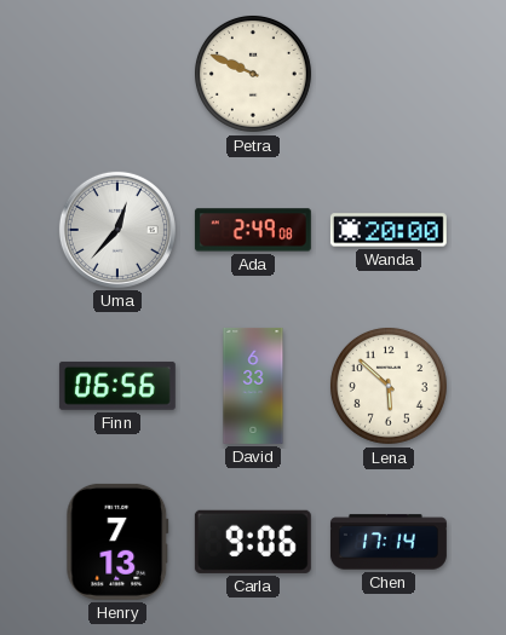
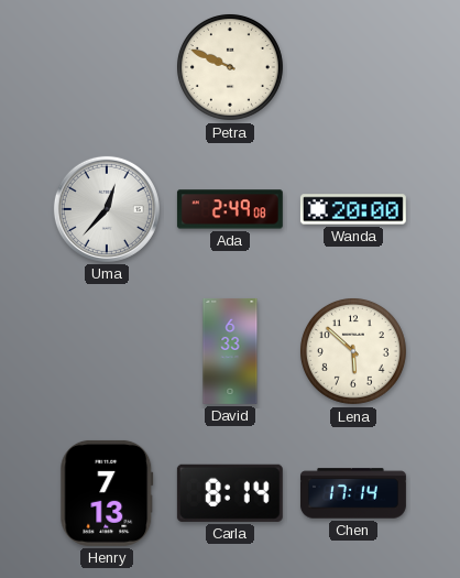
Finn: 06:56 -> none (117, 386)
Carla: 9:06 -> 8:14 (230, 493)
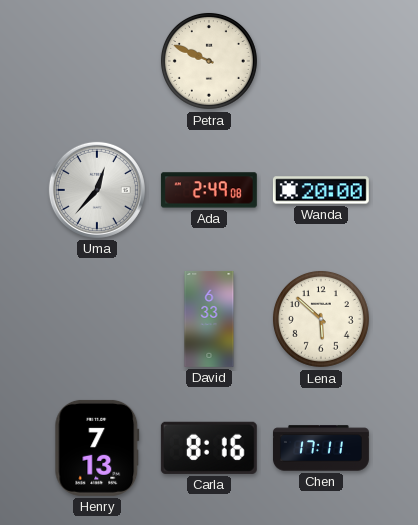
Carla: 8:14 -> 8:16 (209, 448)
Chen: 17:14 -> 17:11 (321, 448)
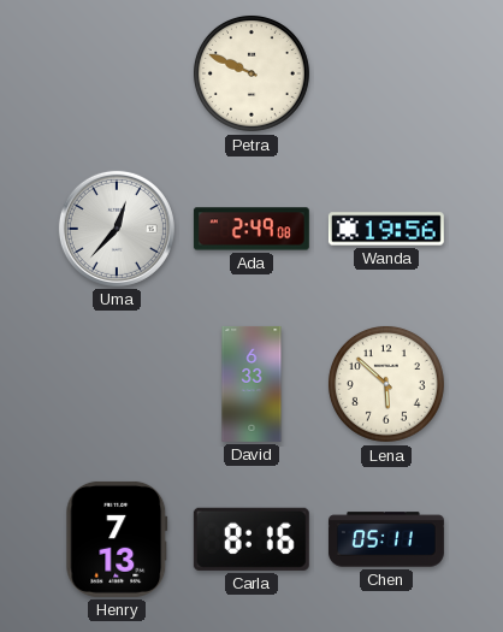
Wanda: 20:00 -> 19:56 (386, 229)
Chen: 17:11 -> 05:11 (386, 539)
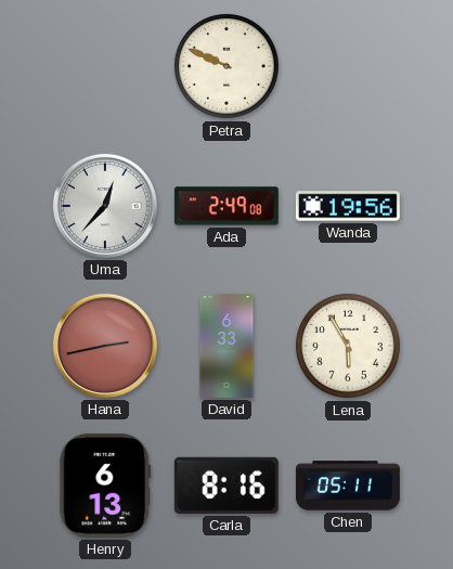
Hana: none -> 2:43 (105, 346)
Lena: 5:52 -> 5:55 (348, 346)
Henry: 7:13 -> 6:13 (105, 486)
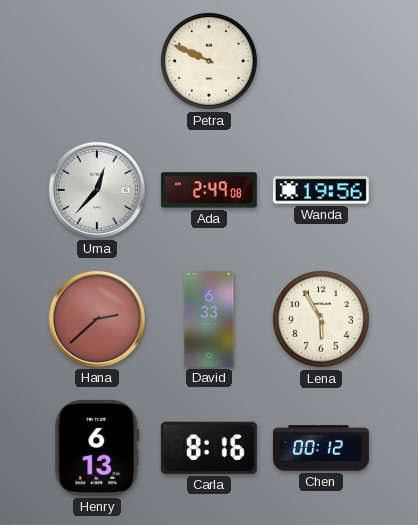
Hana: 2:43 -> 2:38 (97, 319)
Chen: 05:11 -> 00:12 (321, 448)
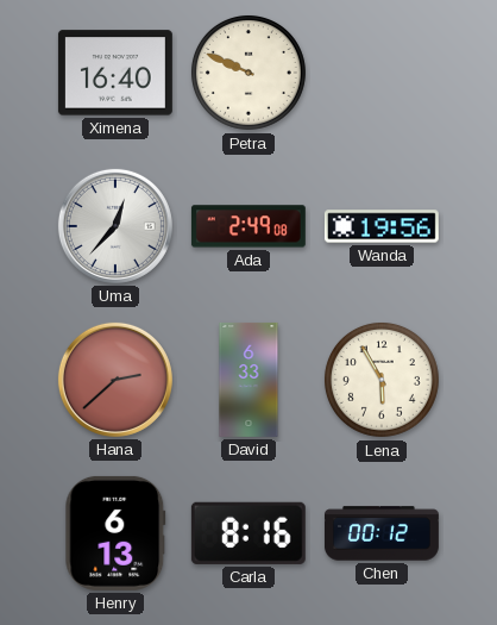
Ximena: none -> 16:40 (115, 73)
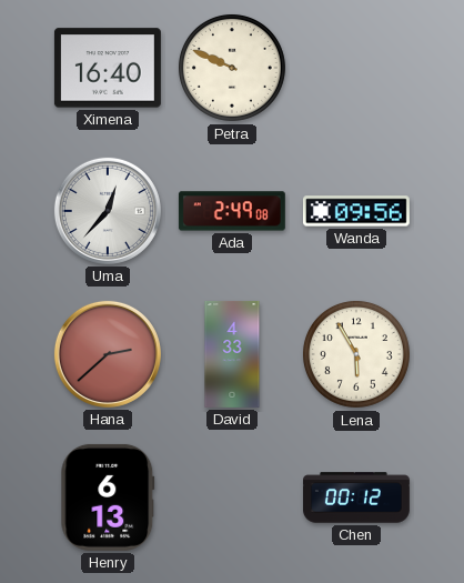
Wanda: 19:56 -> 09:56 (356, 211)
David: 6:33 -> 4:33 (232, 354)
Carla: 8:16 -> none (248, 533)
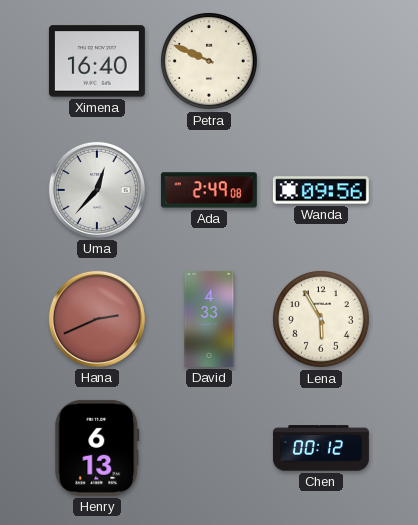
Hana: 2:38 -> 2:41 (97, 319)
